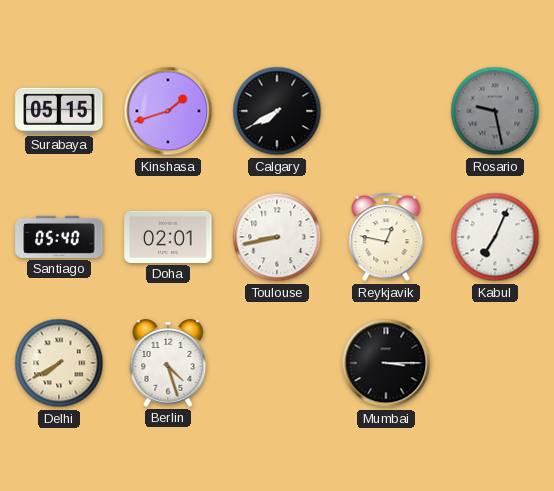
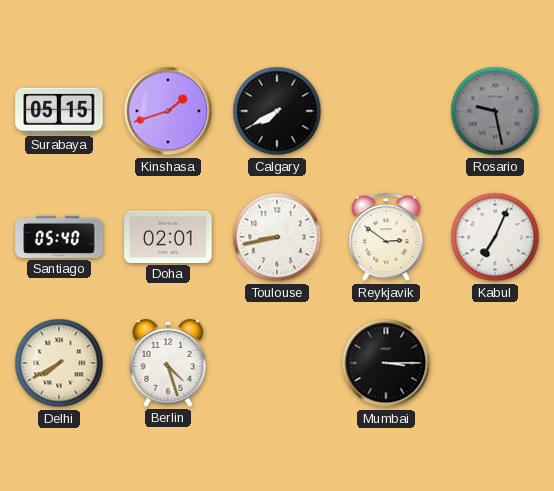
Reykjavik: 12:47 -> 2:51 (386, 238)
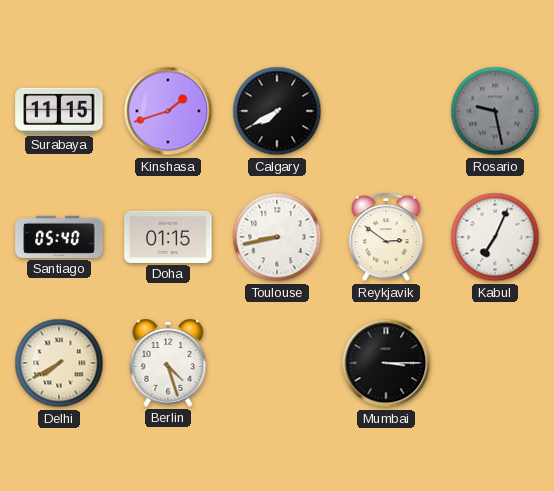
Surabaya: 05:15 -> 11:15 (59, 111)
Doha: 02:01 -> 01:15 (168, 237)
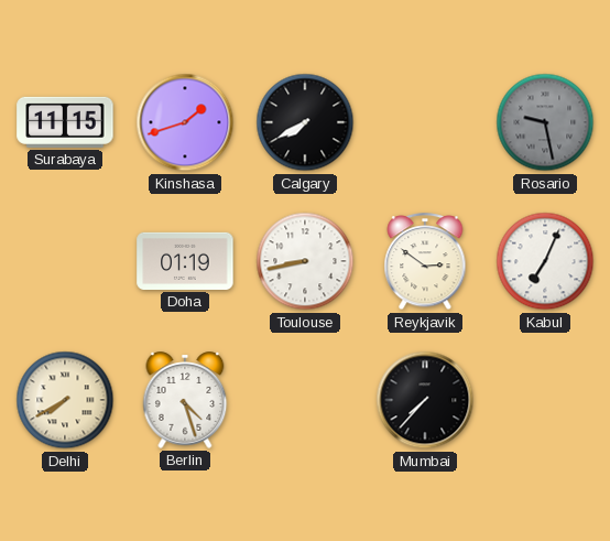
Santiago: 05:40 -> none (59, 237)
Doha: 01:15 -> 01:19 (185, 261)
Mumbai: 3:15 -> 7:37 (425, 400)
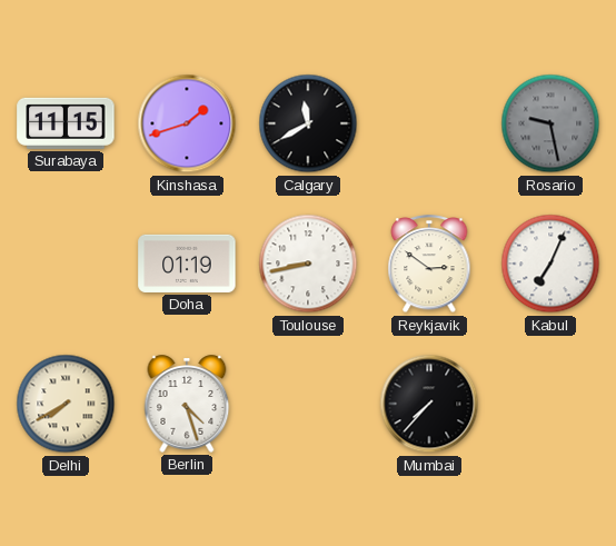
Calgary: 7:40 -> 11:40 (308, 123)
